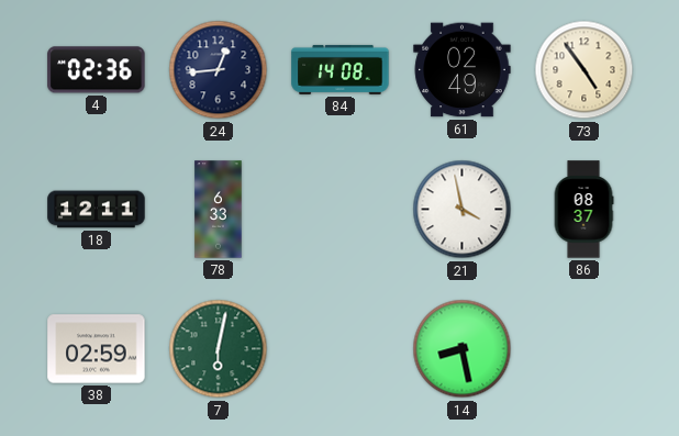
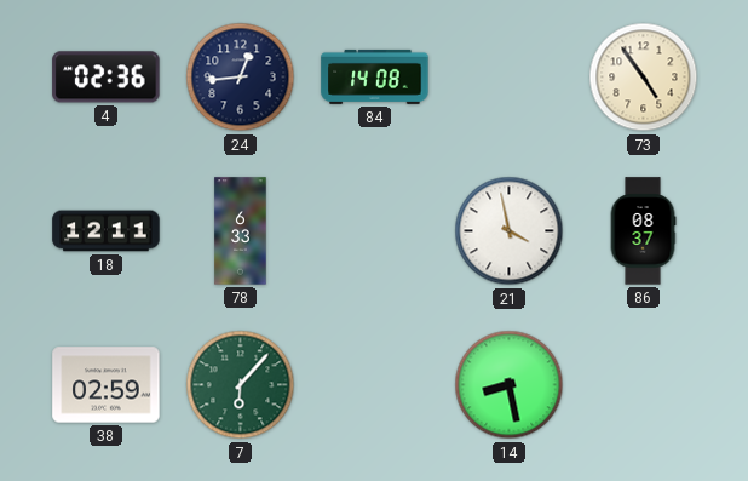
61: 02:49 -> none (463, 70)
7: 6:02 -> 6:07 (241, 385)
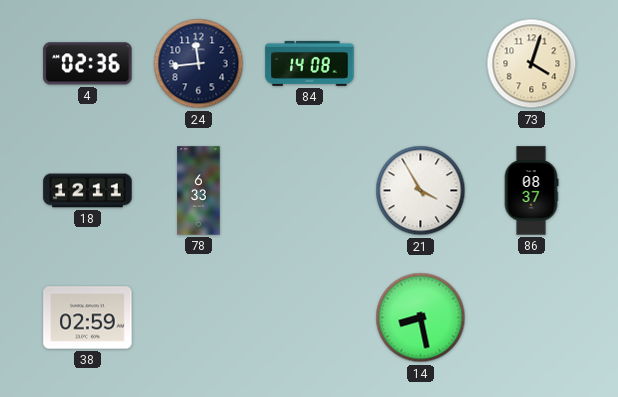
24: 12:44 -> 11:44 (199, 64)
73: 4:54 -> 4:03 (532, 64)
21: 3:58 -> 3:55 (421, 191)
7: 6:07 -> none (241, 385)
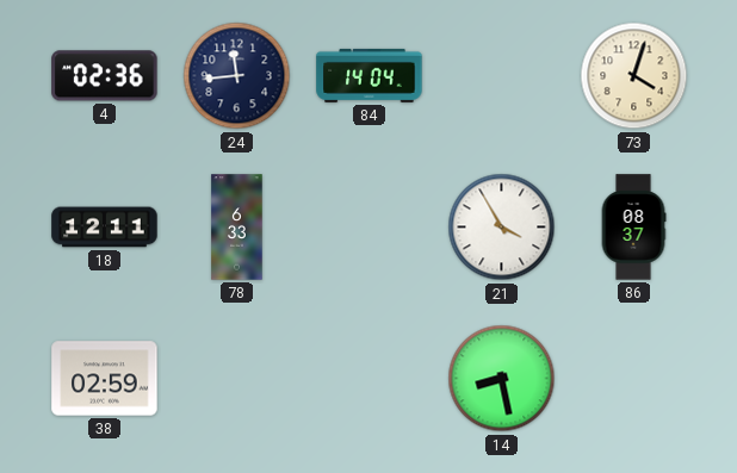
84: 14:08 -> 14:04 (370, 75)
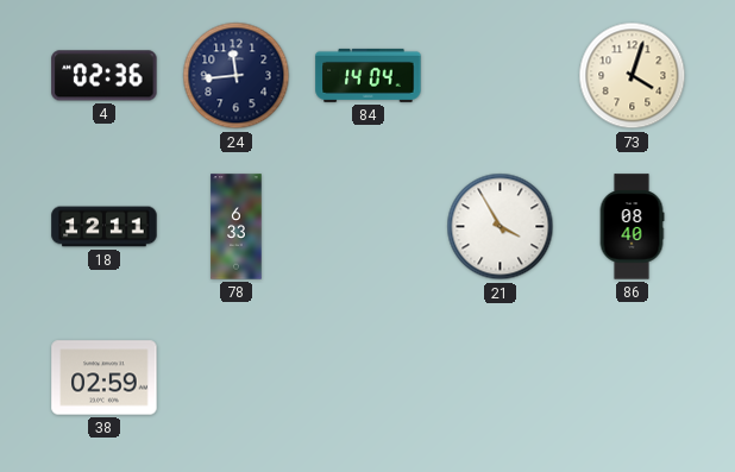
86: 08:37 -> 08:40 (632, 227)
14: 8:28 -> none (502, 379)
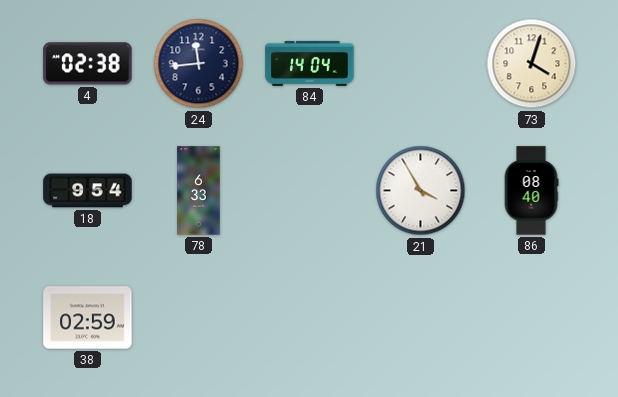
4: 02:36 -> 02:38 (88, 64)
18: 12:11 -> 9:54 (88, 191)
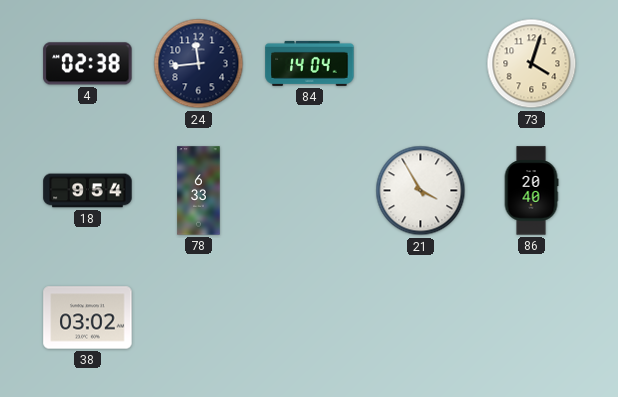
86: 08:40 -> 20:40 (531, 191)
38: 02:59 -> 03:02 (88, 318)
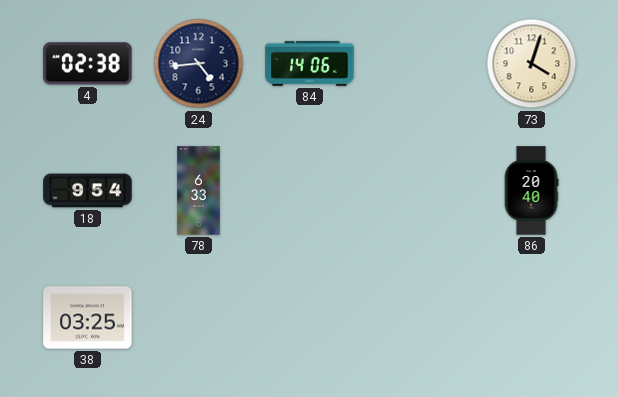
24: 11:44 -> 4:44 (199, 64)
84: 14:04 -> 14:06 (310, 63)
21: 3:55 -> none (421, 191)
38: 03:02 -> 03:25 (88, 318)
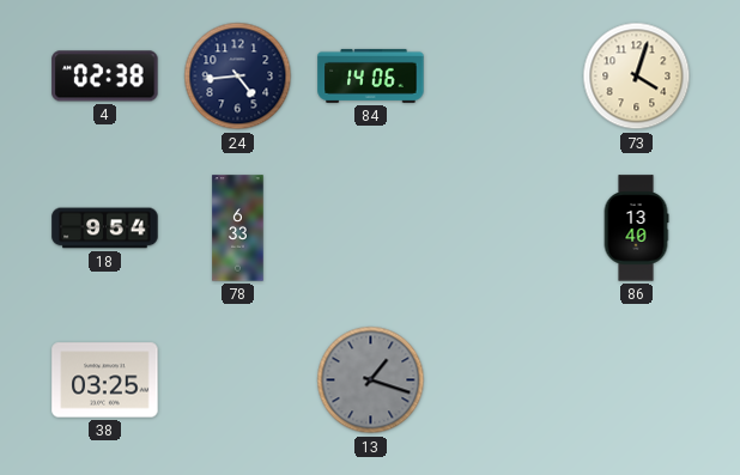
86: 20:40 -> 13:40 (636, 229)
13: none -> 1:18 (371, 380)
